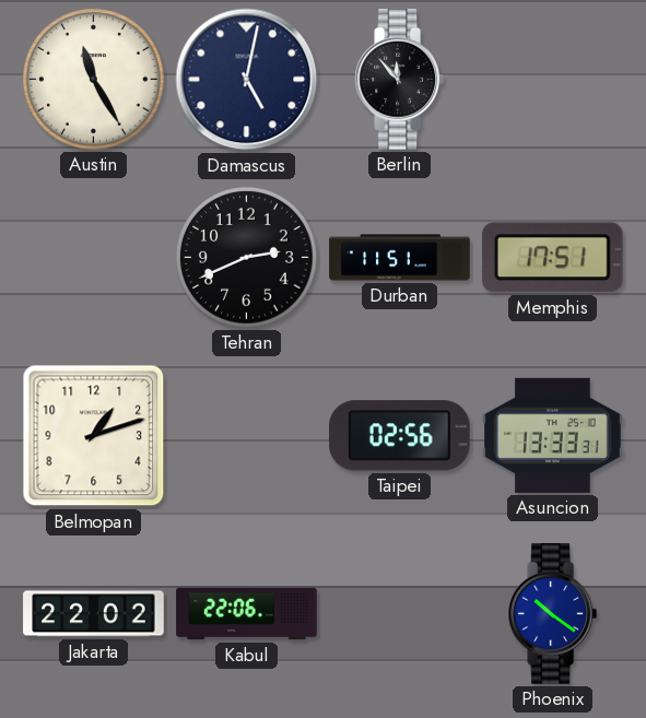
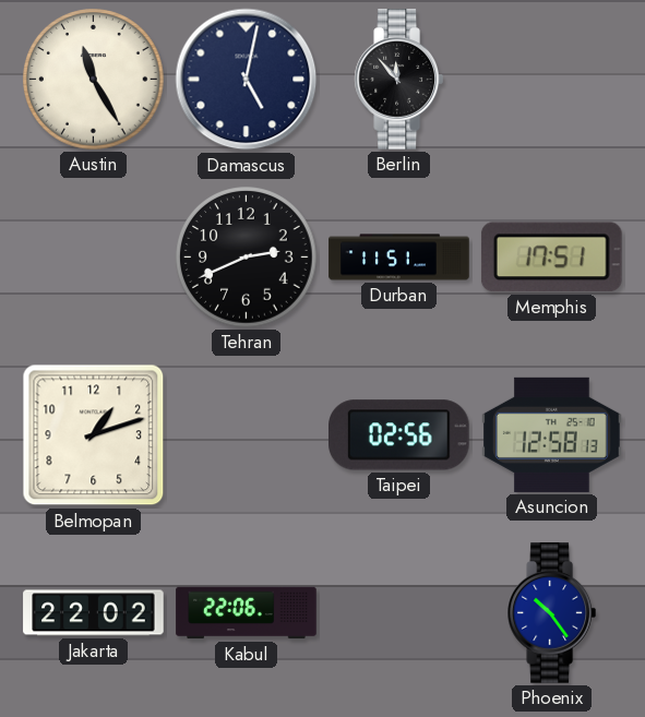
Asuncion: 13:33 -> 12:58 (552, 434)
Phoenix: 10:21 -> 10:24 (551, 613)
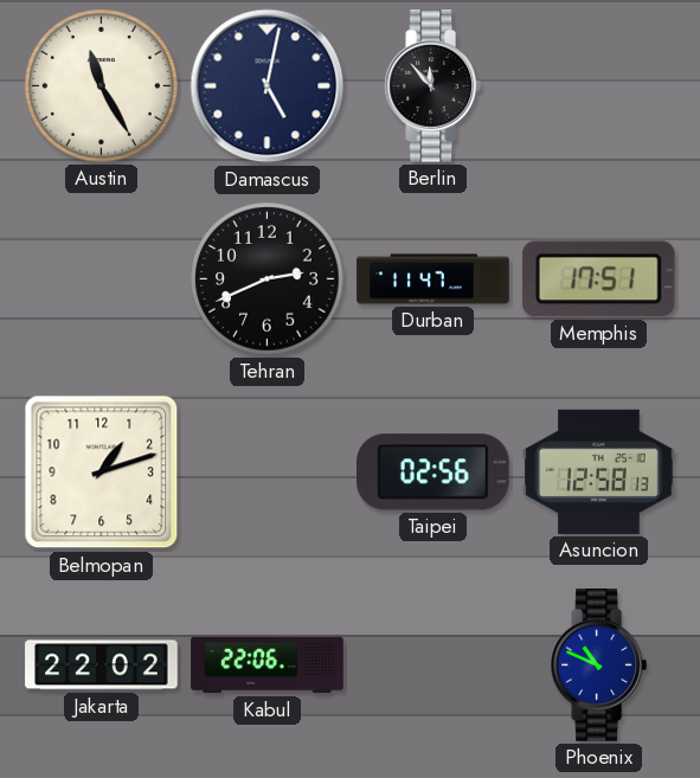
Durban: 11:51 -> 11:47 (434, 279)
Phoenix: 10:24 -> 10:49 (598, 666)
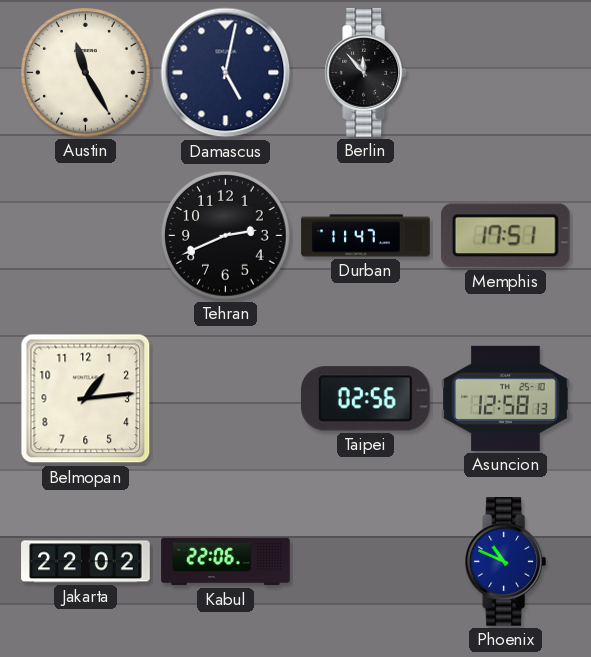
Belmopan: 1:12 -> 1:14 (86, 399)
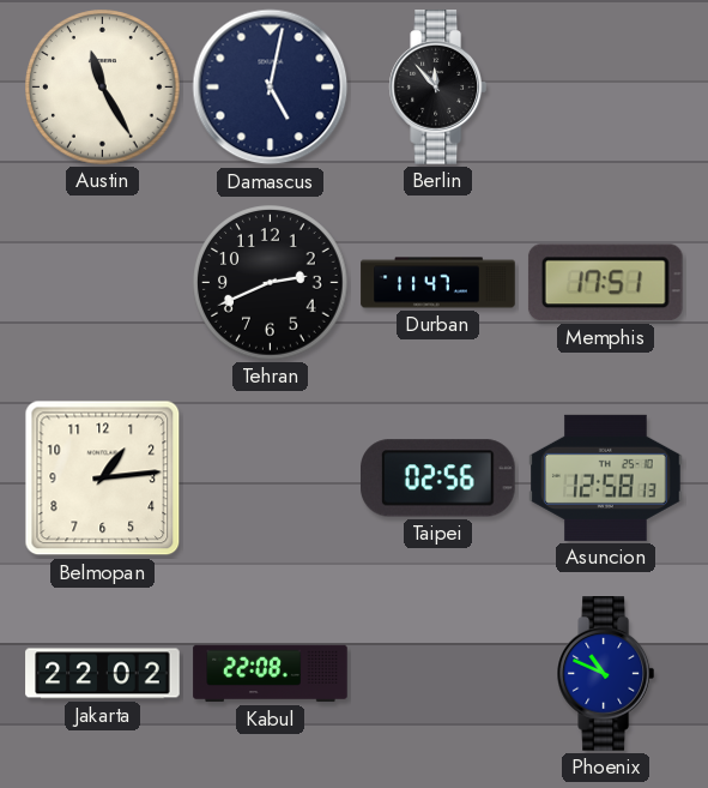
Kabul: 22:06 -> 22:08 (271, 674)
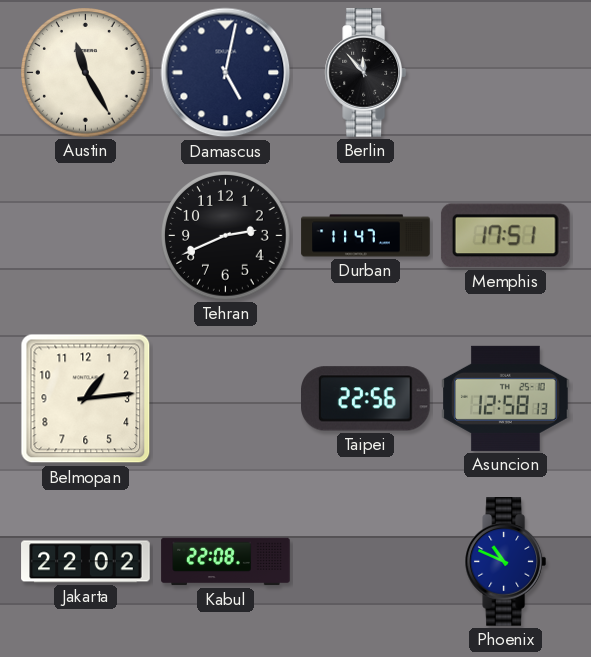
Taipei: 02:56 -> 22:56 (366, 399)
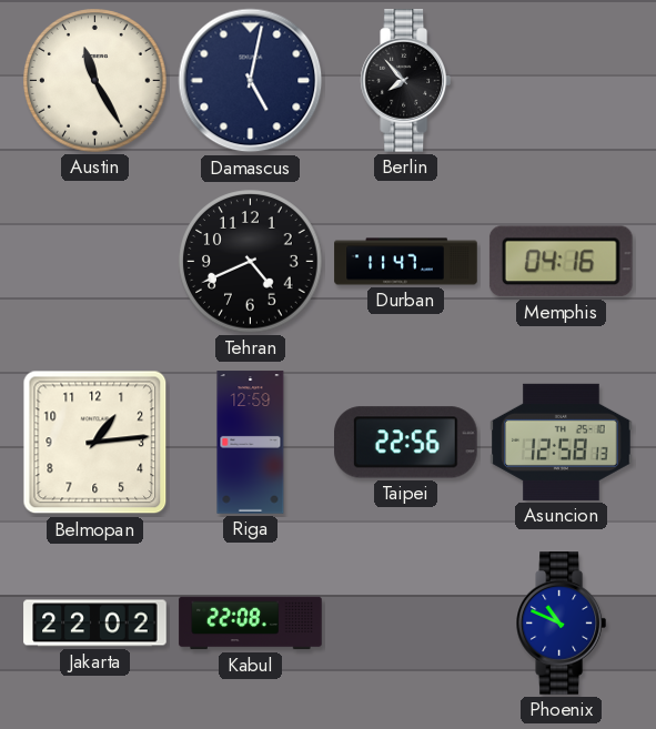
Berlin: 11:53 -> 7:53 (405, 81)
Tehran: 2:41 -> 4:41 (251, 262)
Memphis: 17:51 -> 04:16 (561, 262)
Riga: none -> 12:59 (251, 443)
